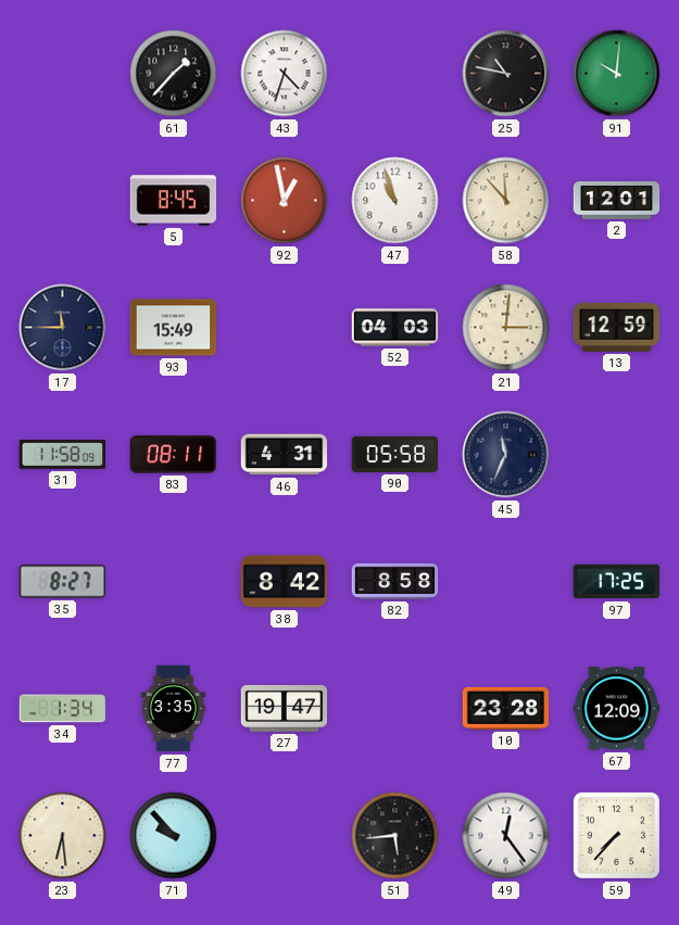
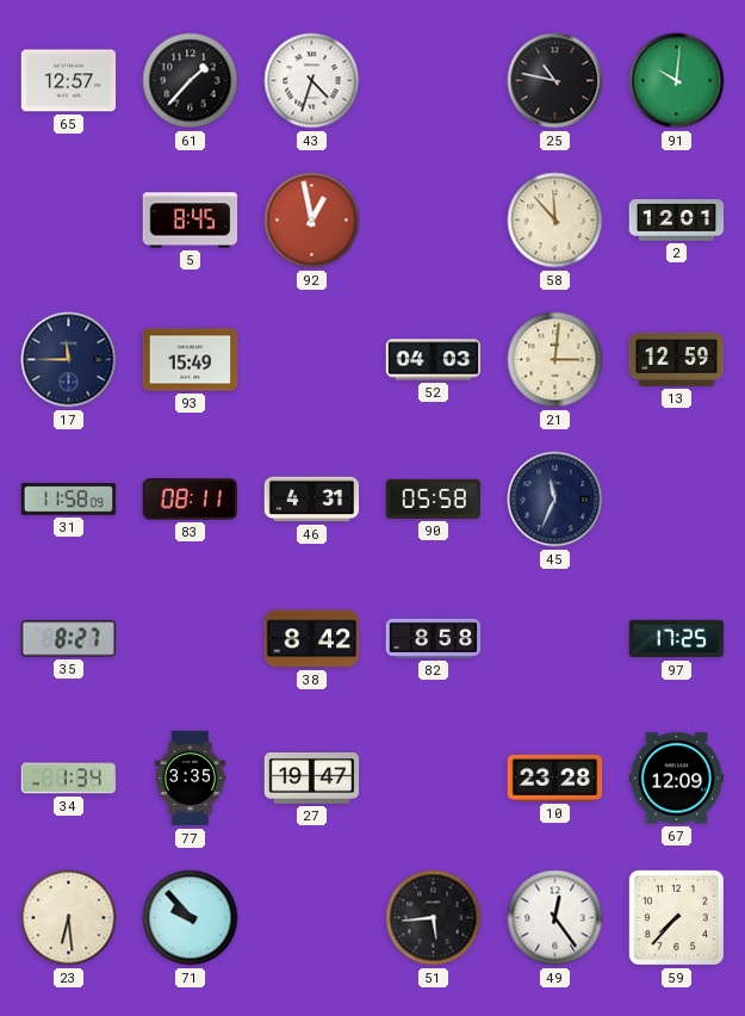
65: none -> 12:57 (69, 81)
47: 10:57 -> none (395, 201)
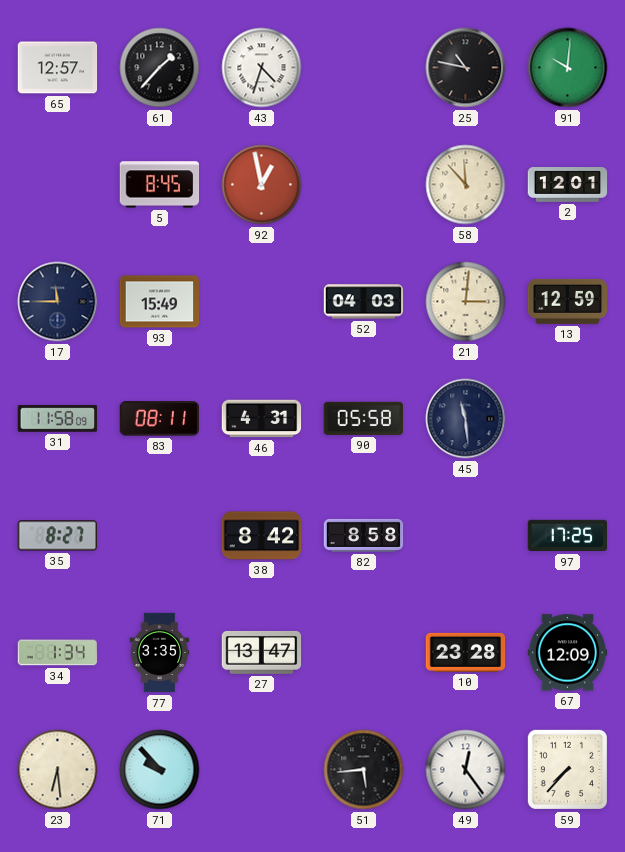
45: 11:34 -> 11:29 (466, 419)
27: 19:47 -> 13:47 (262, 653)
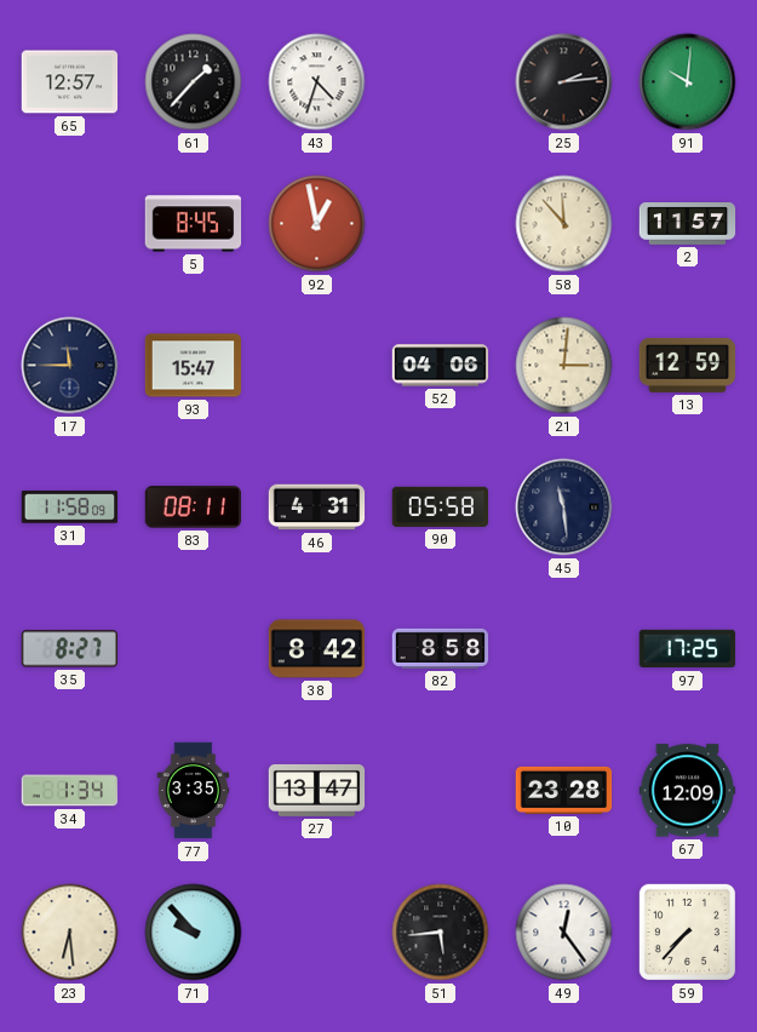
25: 10:47 -> 2:14 (564, 82)
2: 12:01 -> 11:57 (688, 224)
93: 15:49 -> 15:47 (194, 366)
52: 04:03 -> 04:06 (441, 366)
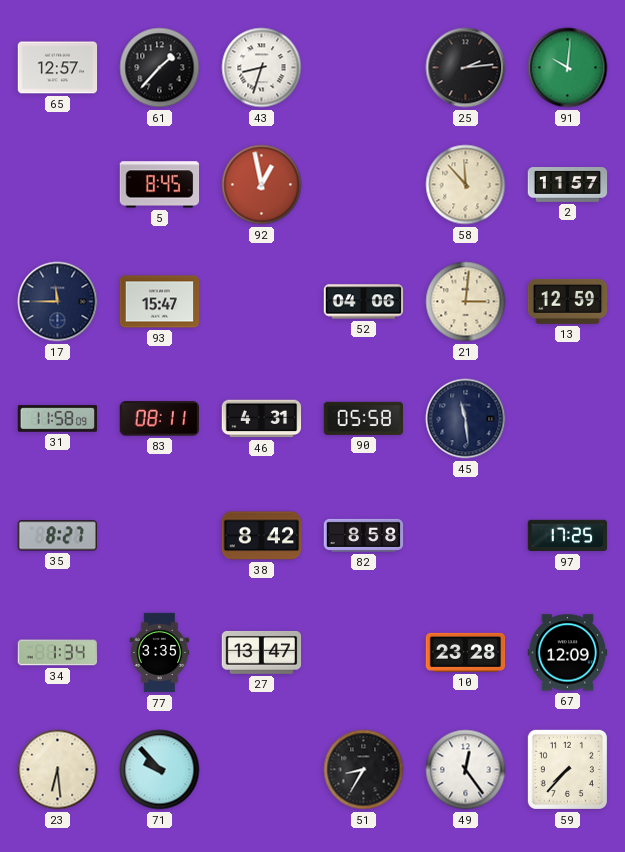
43: 4:33 -> 8:33 (262, 68)
51: 5:44 -> 8:35 (364, 770)
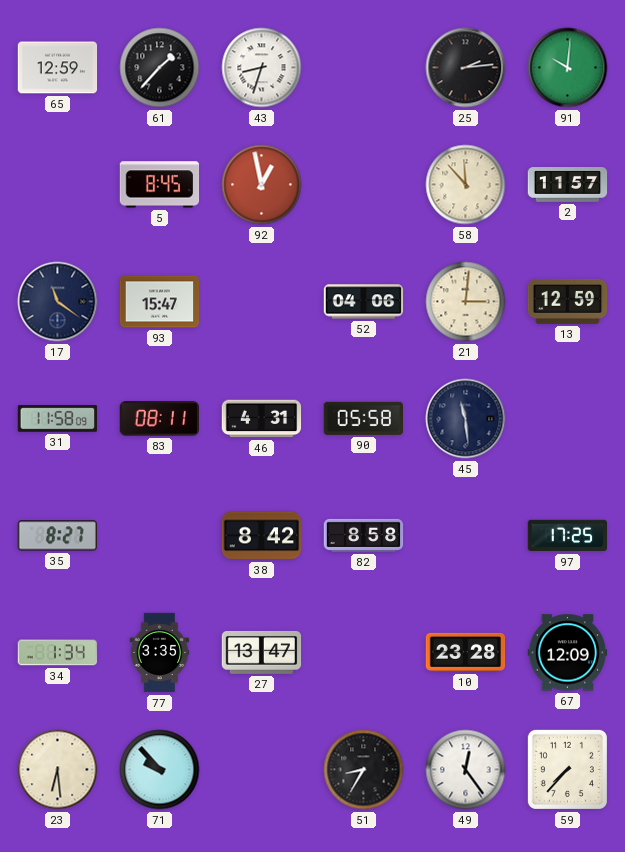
65: 12:57 -> 12:59 (58, 68)
17: 11:45 -> 11:21 (58, 302)
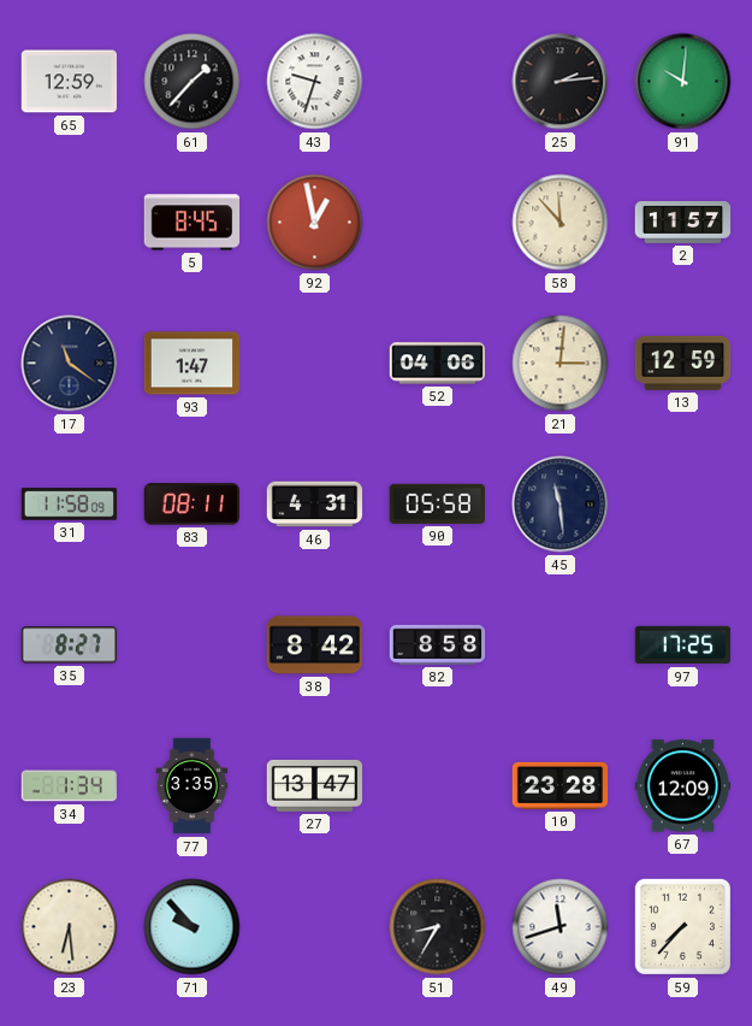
43: 8:33 -> 9:33 (315, 82)
93: 15:47 -> 1:47 (193, 364)
49: 12:24 -> 11:42 (561, 927)
